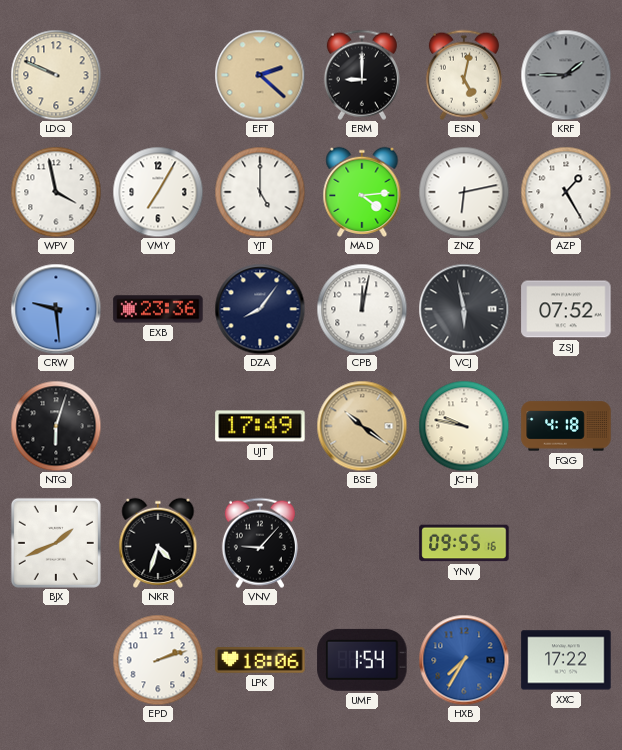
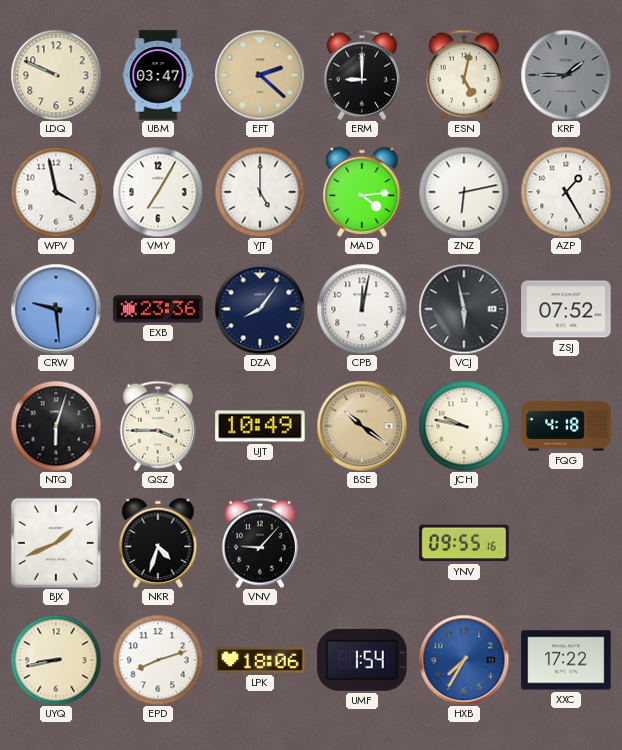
UBM: none -> 03:47 (158, 75)
QSZ: none -> 3:45 (158, 426)
UJT: 17:49 -> 10:49 (260, 426)
UYQ: none -> 8:43 (56, 660)
EPD: 2:12 -> 8:12 (158, 660)
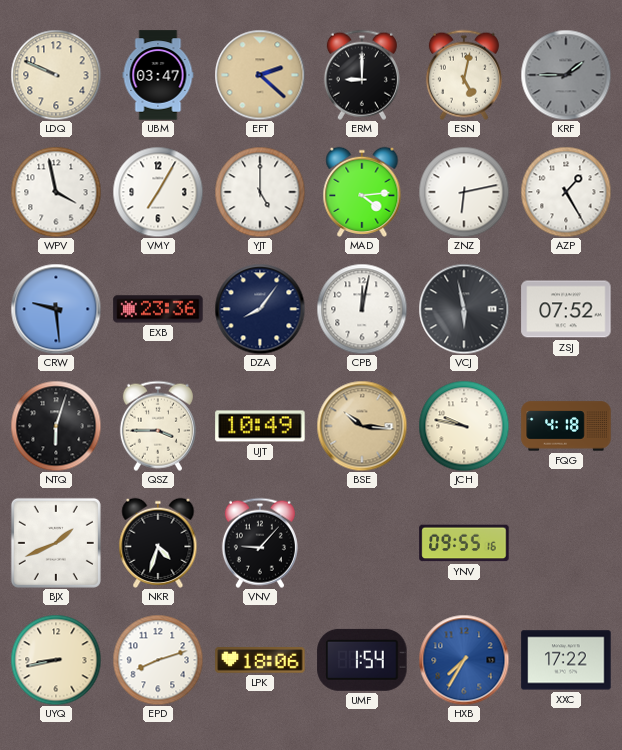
BSE: 10:21 -> 10:16 (362, 426)
